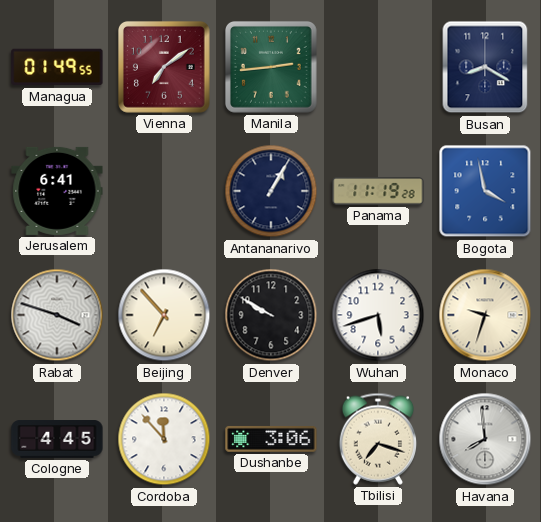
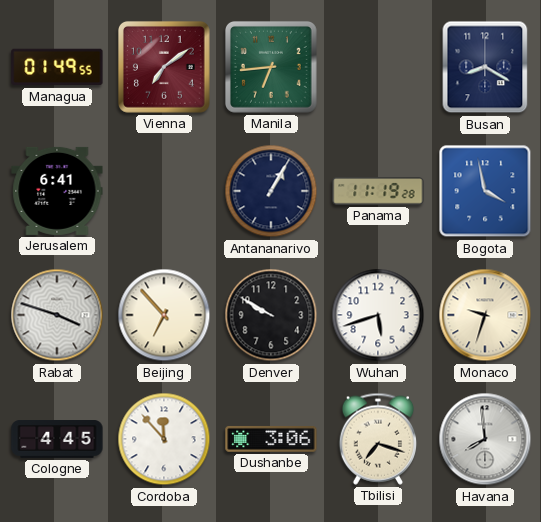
Manila: 2:44 -> 6:44 (271, 67)
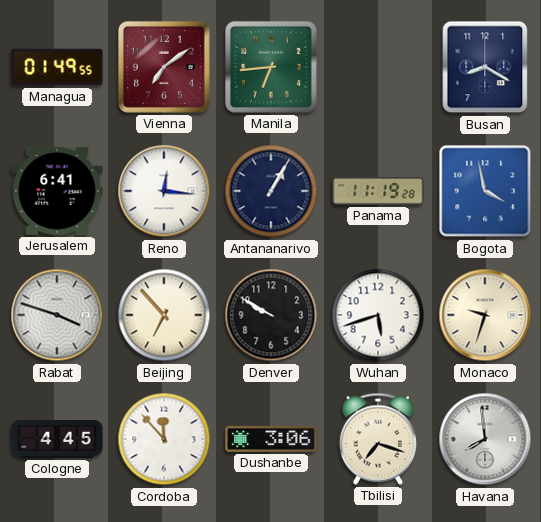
Reno: none -> 12:16 (164, 191)
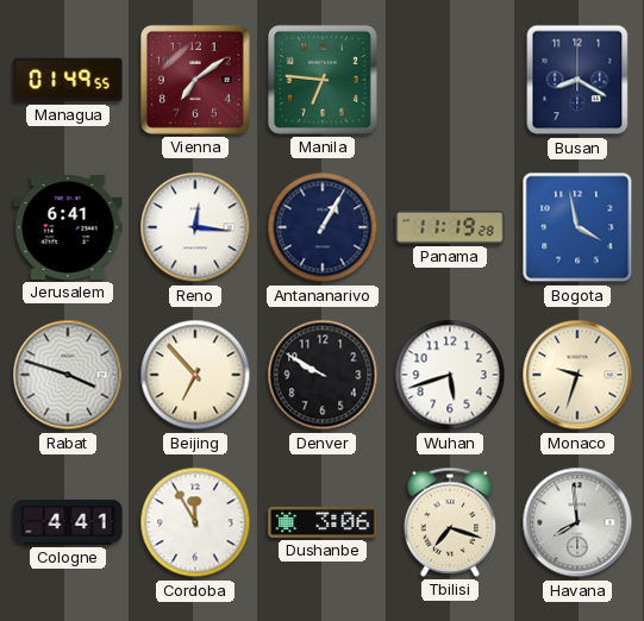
Manila: 6:44 -> 6:46 (323, 80)
Cologne: 4:45 -> 4:41 (68, 523)
Cordoba: 11:53 -> 11:55 (195, 522)
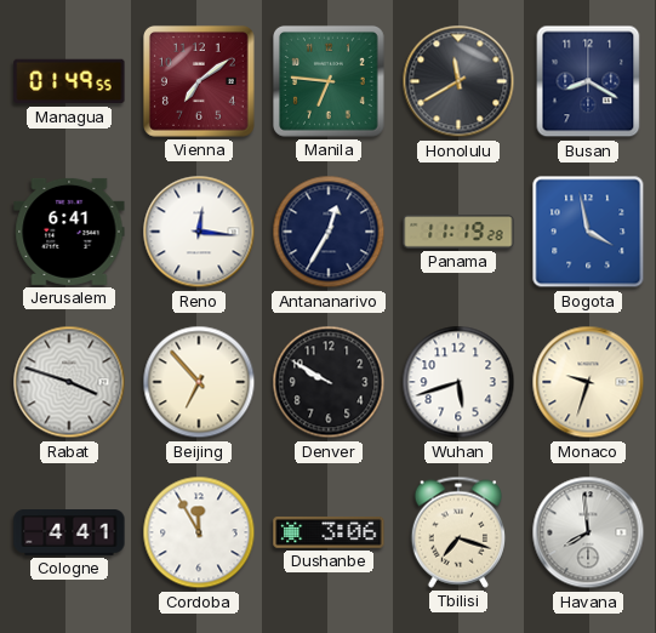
Honolulu: none -> 11:40 (458, 81)
Antananarivo: 1:05 -> 12:35 (329, 232)
